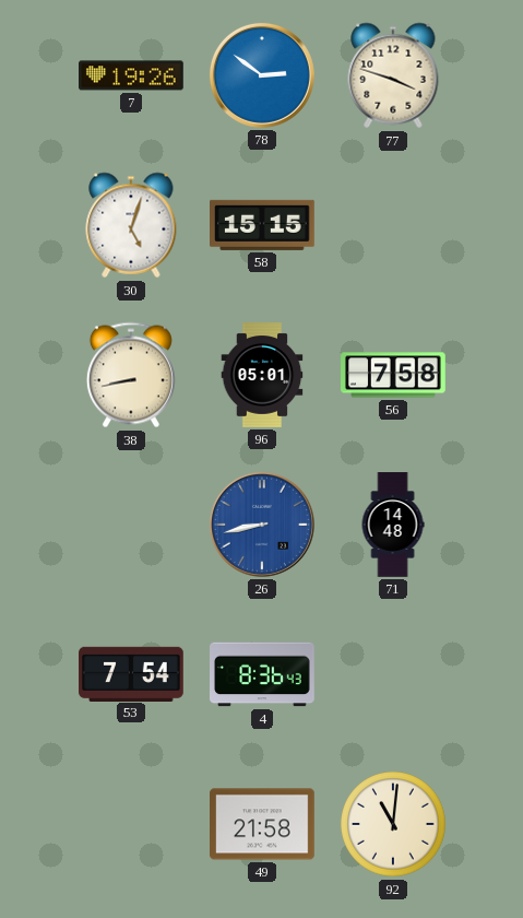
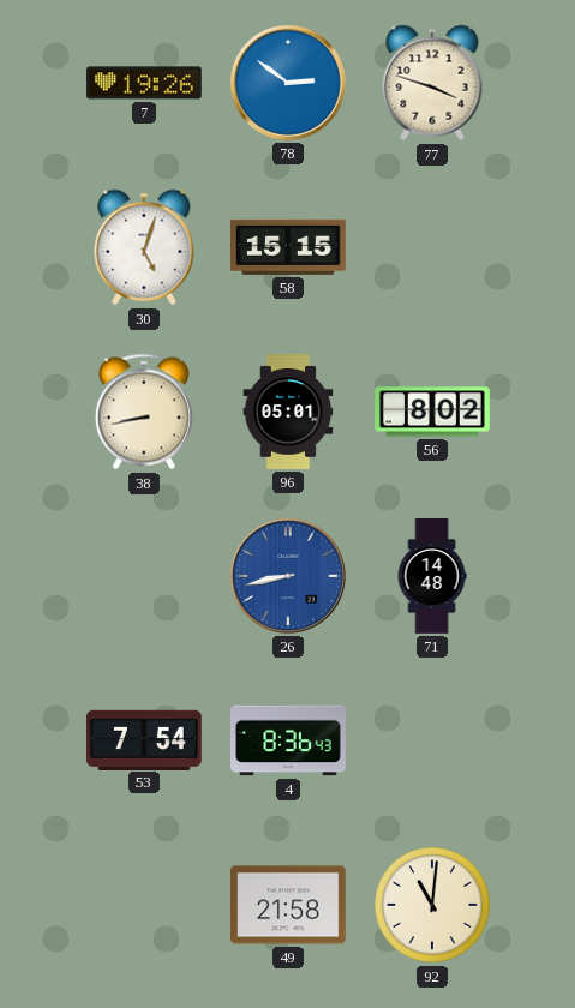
56: 7:58 -> 8:02 (433, 412)
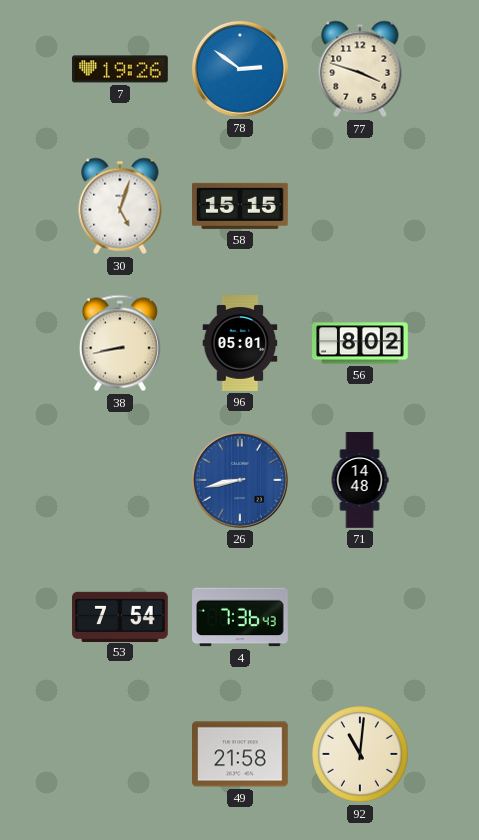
4: 8:36 -> 7:36 (240, 617)
